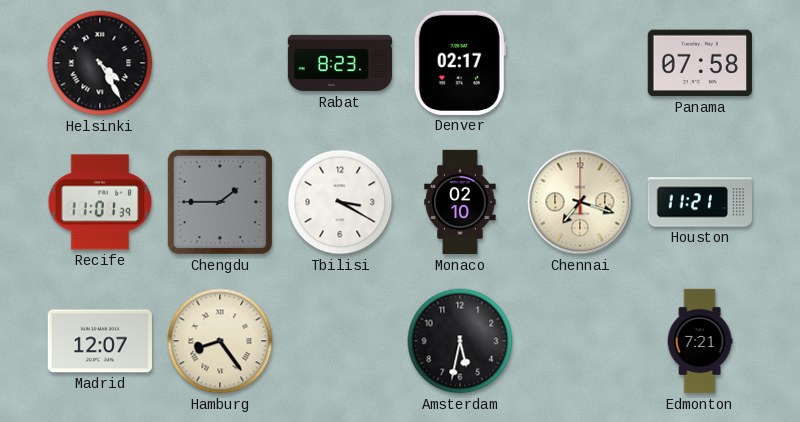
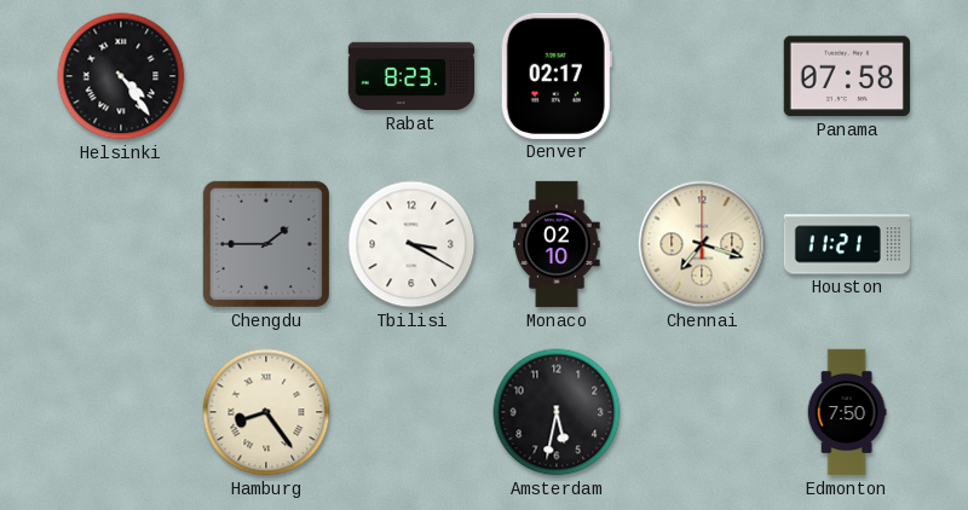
Helsinki: 4:25 -> 4:24 (121, 76)
Recife: 11:01 -> none (100, 202)
Madrid: 12:07 -> none (100, 341)
Edmonton: 7:21 -> 7:50 (847, 412)
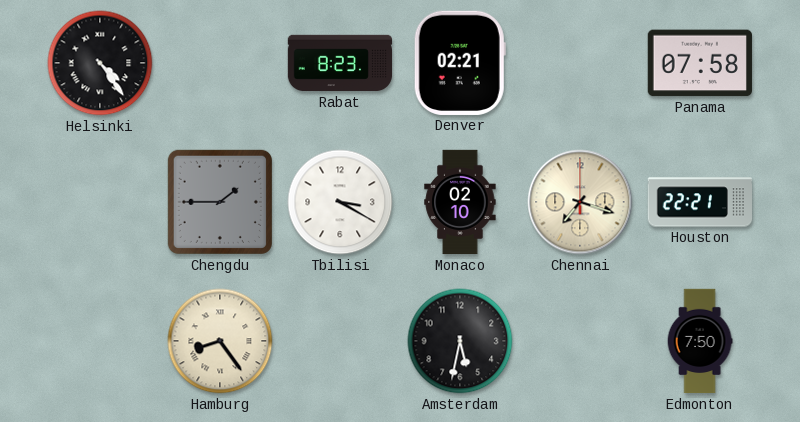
Denver: 02:17 -> 02:21 (460, 63)
Houston: 11:21 -> 22:21 (699, 202)
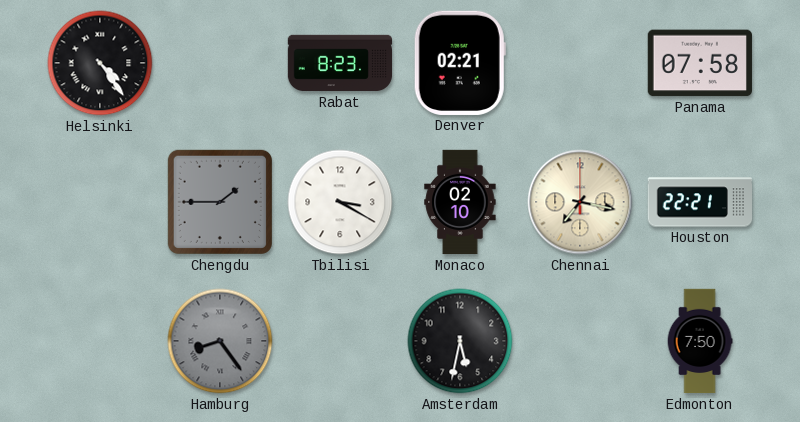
Chennai: 7:18 -> 7:17 (580, 202)
Hamburg dial: cream -> grey (220, 341)
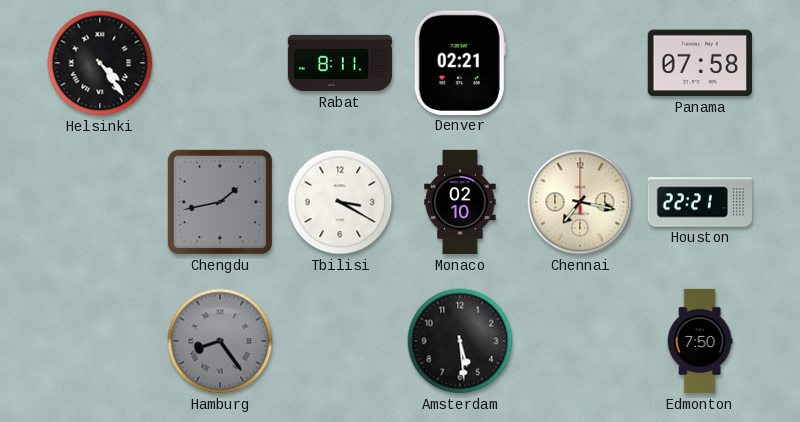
Rabat: 8:23 -> 8:11 (340, 63)
Chengdu: 1:45 -> 1:43 (220, 202)
Amsterdam: 5:32 -> 5:29 (460, 341)
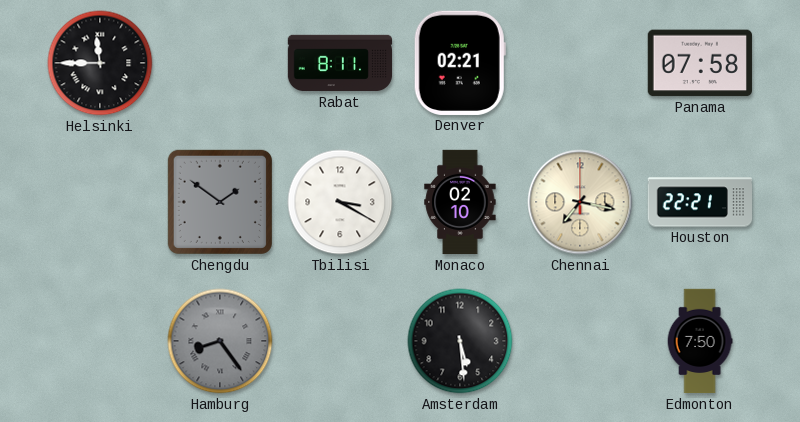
Helsinki: 4:24 -> 11:45 (100, 63)
Chengdu: 1:43 -> 1:51 (220, 202)
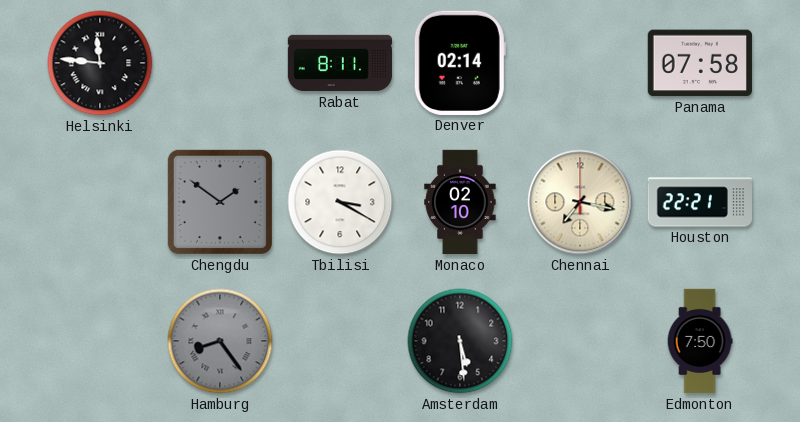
Helsinki: 11:45 -> 11:46 (100, 63)
Denver: 02:21 -> 02:14 (460, 63)
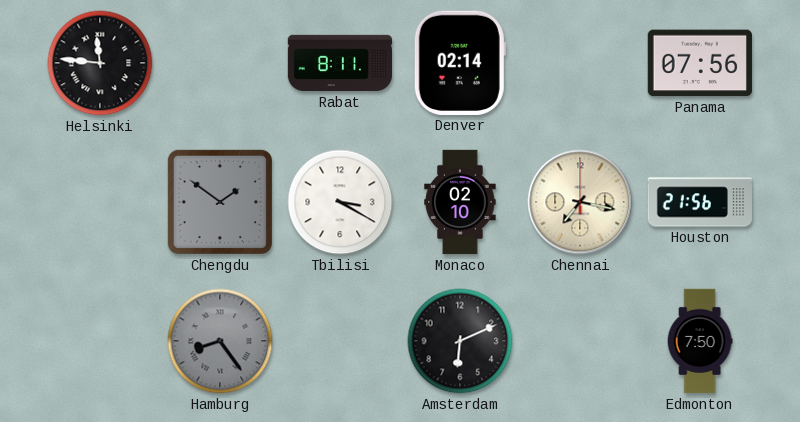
Panama: 07:58 -> 07:56 (700, 63)
Houston: 22:21 -> 21:56 (699, 202)
Amsterdam: 5:29 -> 6:11 (460, 341)
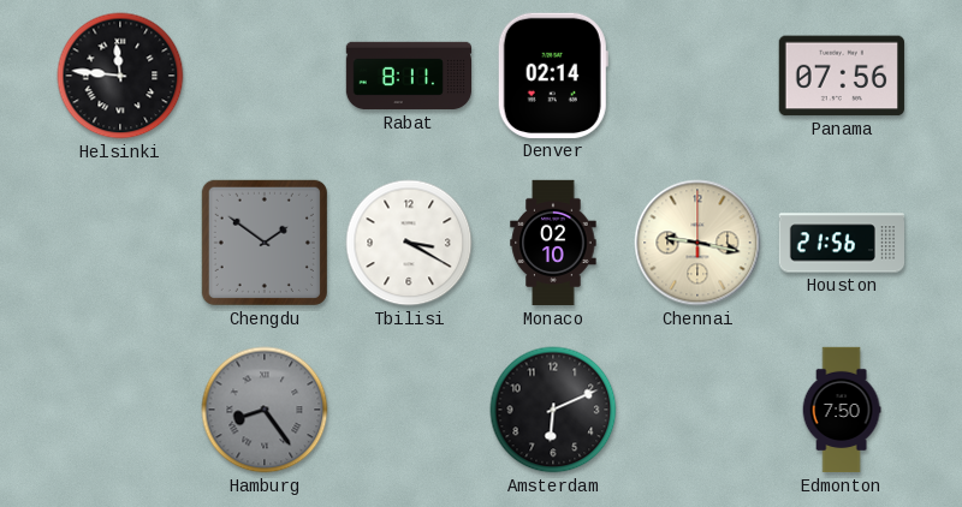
Chennai: 7:17 -> 9:17 (697, 243)
